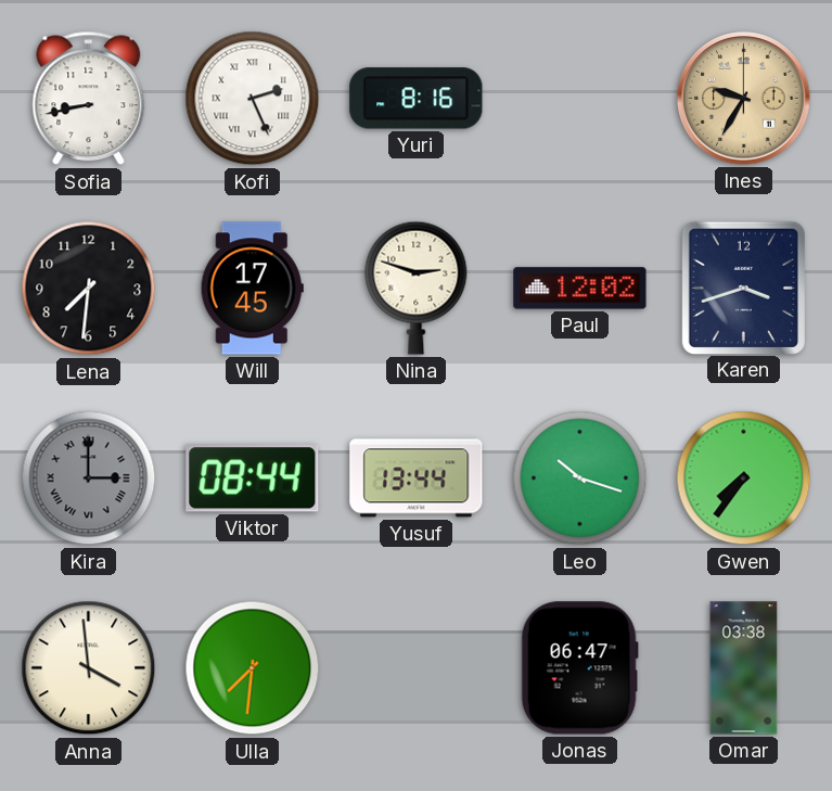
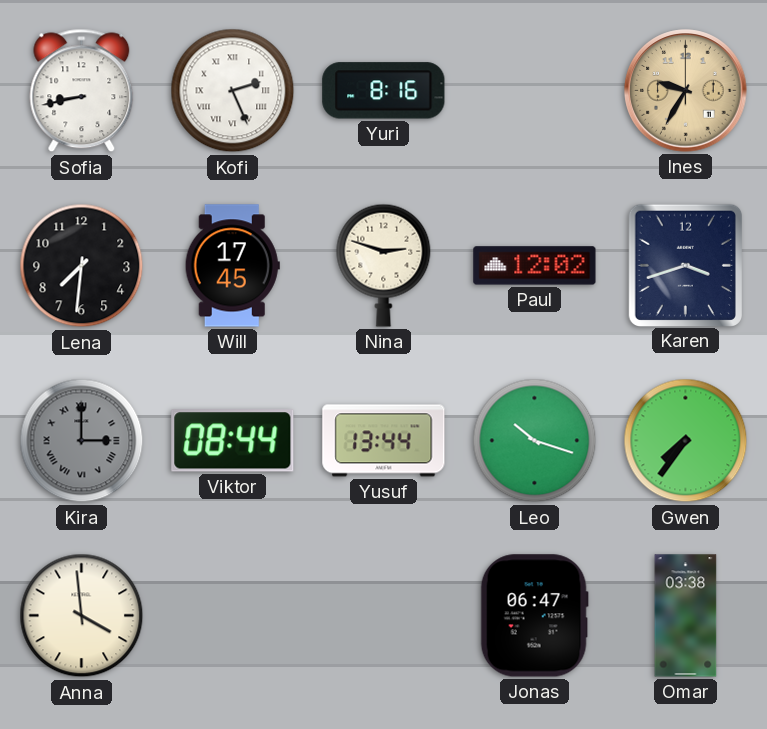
Ulla: 7:31 -> none (253, 668)
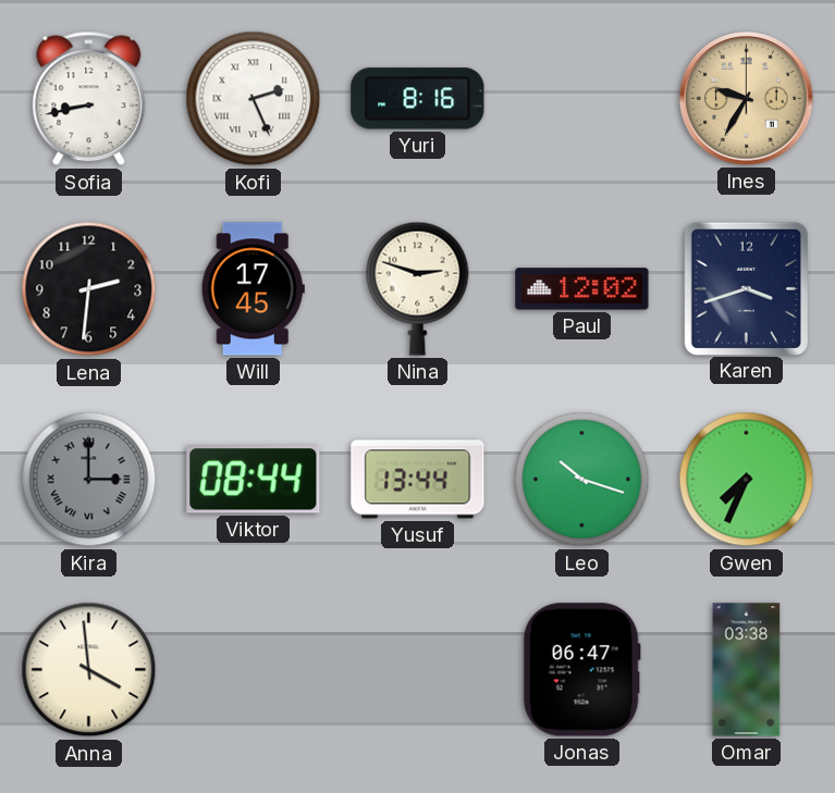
Lena: 7:31 -> 2:31 (89, 289)
Gwen: 7:36 -> 7:34 (747, 480)
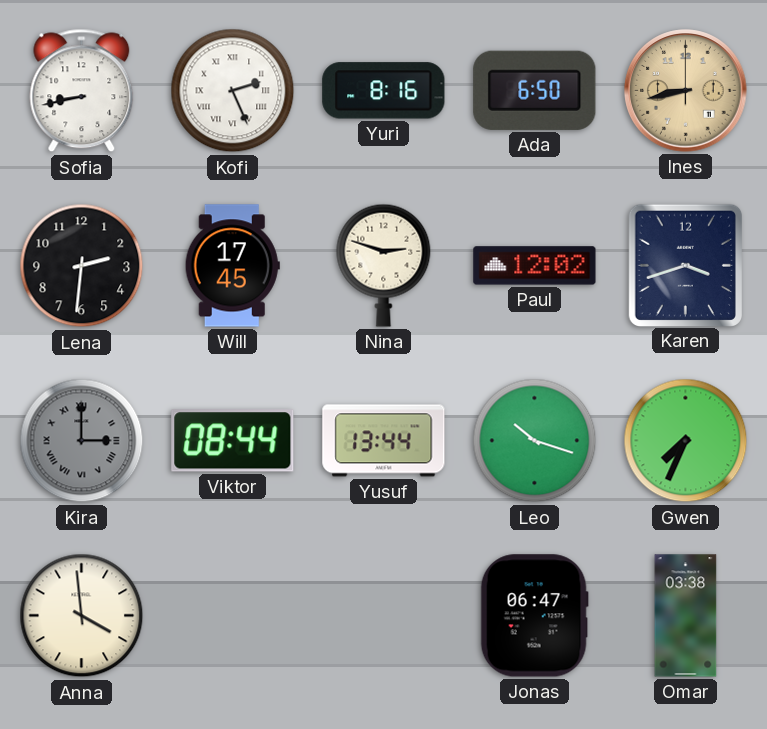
Ada: none -> 6:50 (535, 90)
Ines: 9:35 -> 8:43 (686, 91)
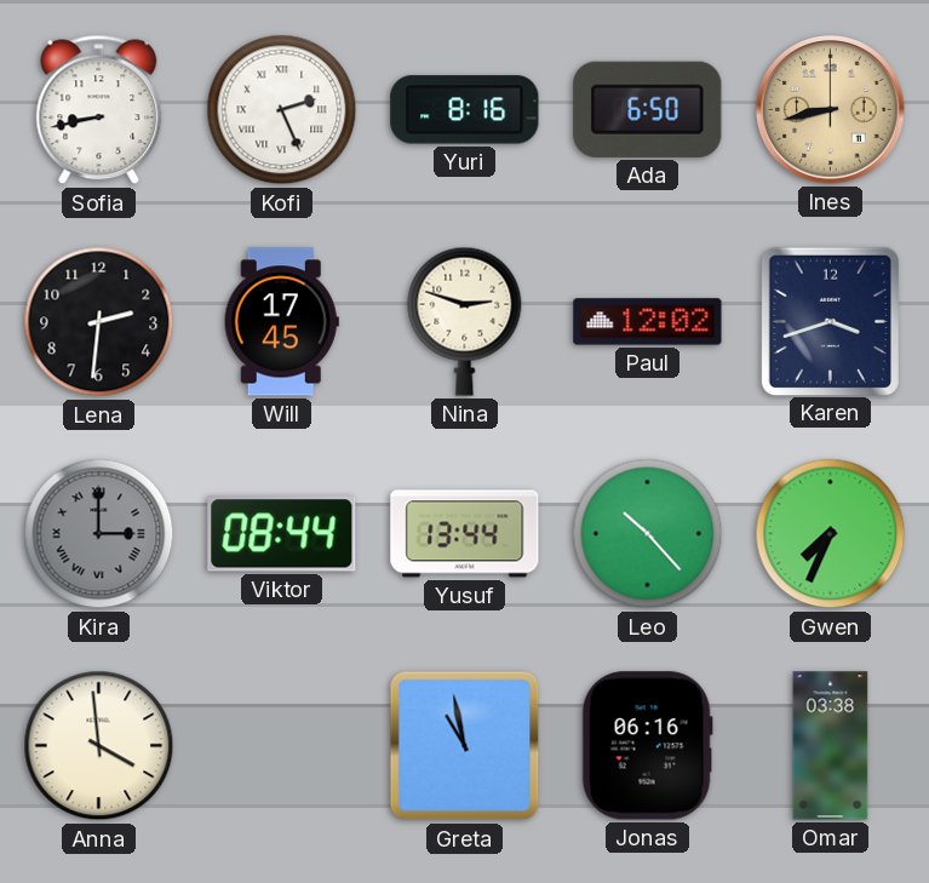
Leo: 10:18 -> 10:23 (648, 534)
Greta: none -> 10:58 (465, 746)
Jonas: 06:47 -> 06:16 (647, 746)
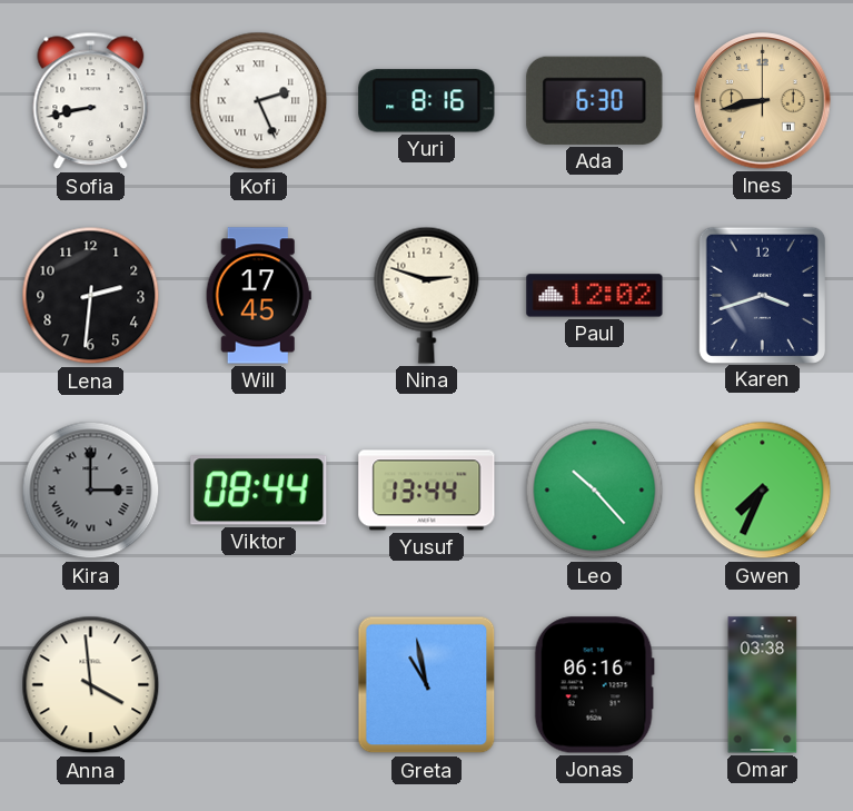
Ada: 6:50 -> 6:30 (595, 100)
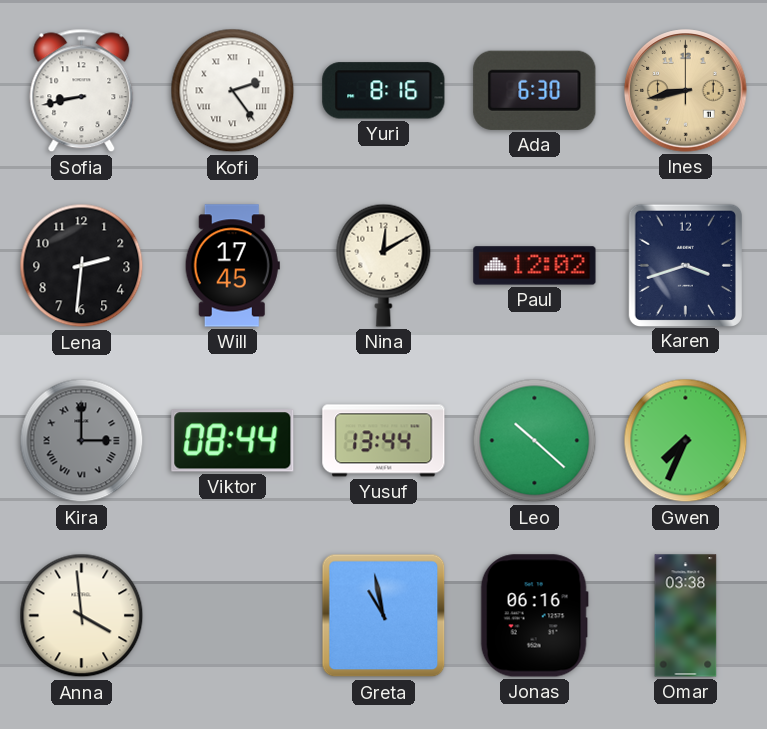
Kofi: 2:26 -> 2:24 (233, 91)
Nina: 2:48 -> 12:10 (384, 265)
Leo: 10:23 -> 10:22 (535, 441)
